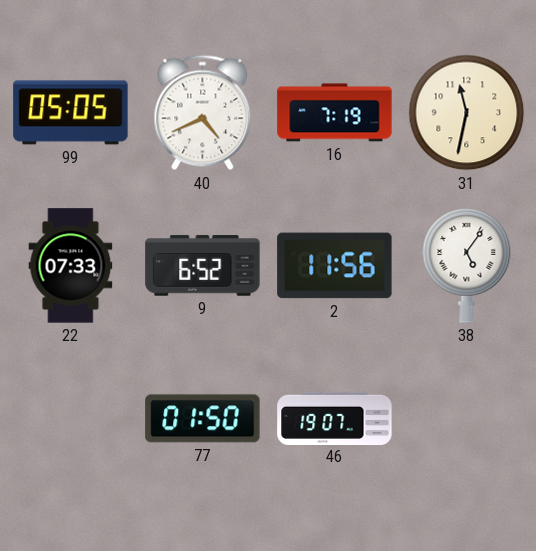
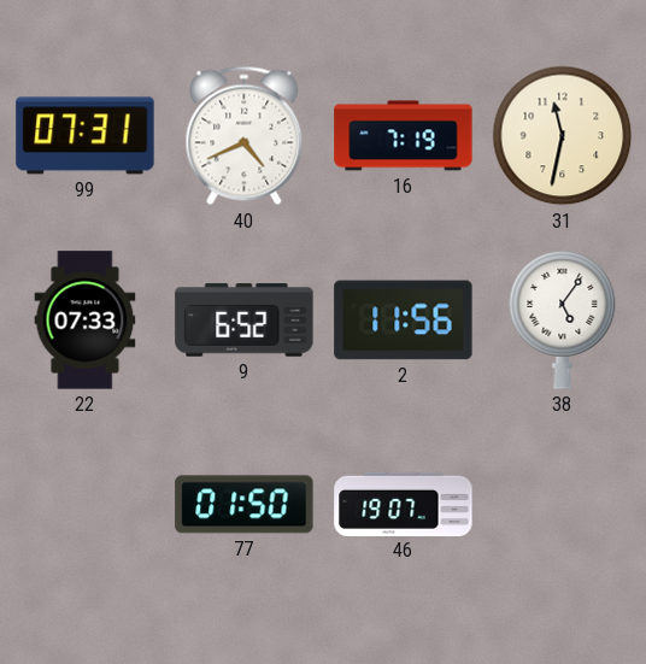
99: 05:05 -> 07:31 (86, 136)
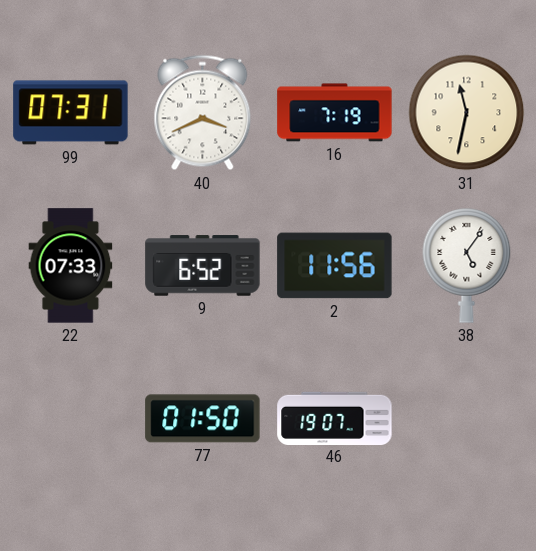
40: 4:41 -> 3:41 (203, 113)
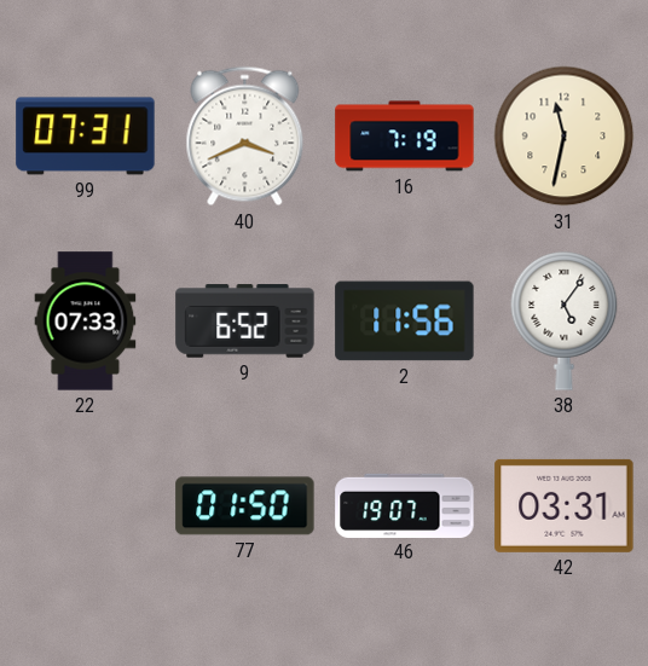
42: none -> 03:31 (565, 505)
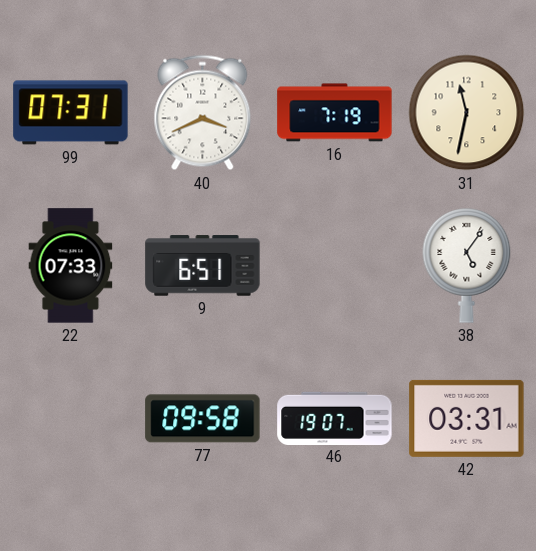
9: 6:52 -> 6:51 (203, 266)
2: 11:56 -> none (405, 322)
77: 01:50 -> 09:58 (203, 419)
